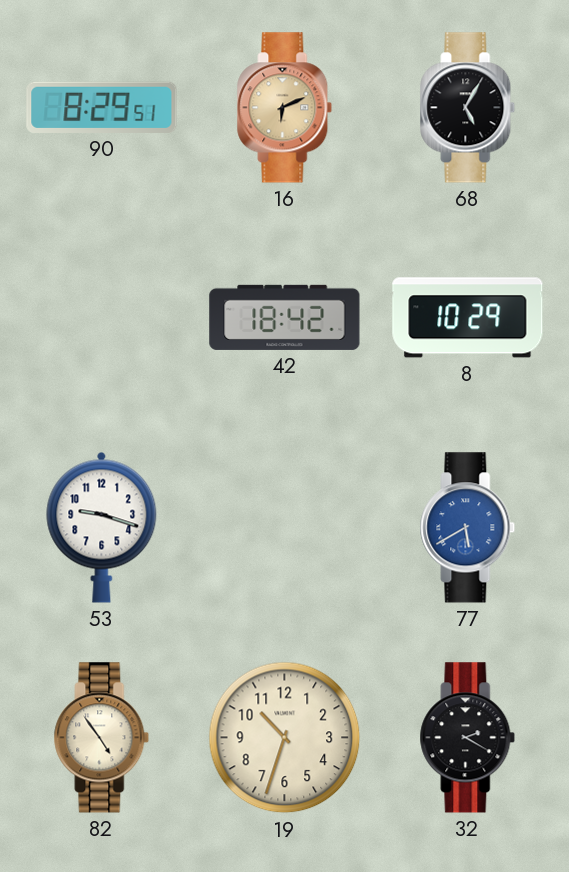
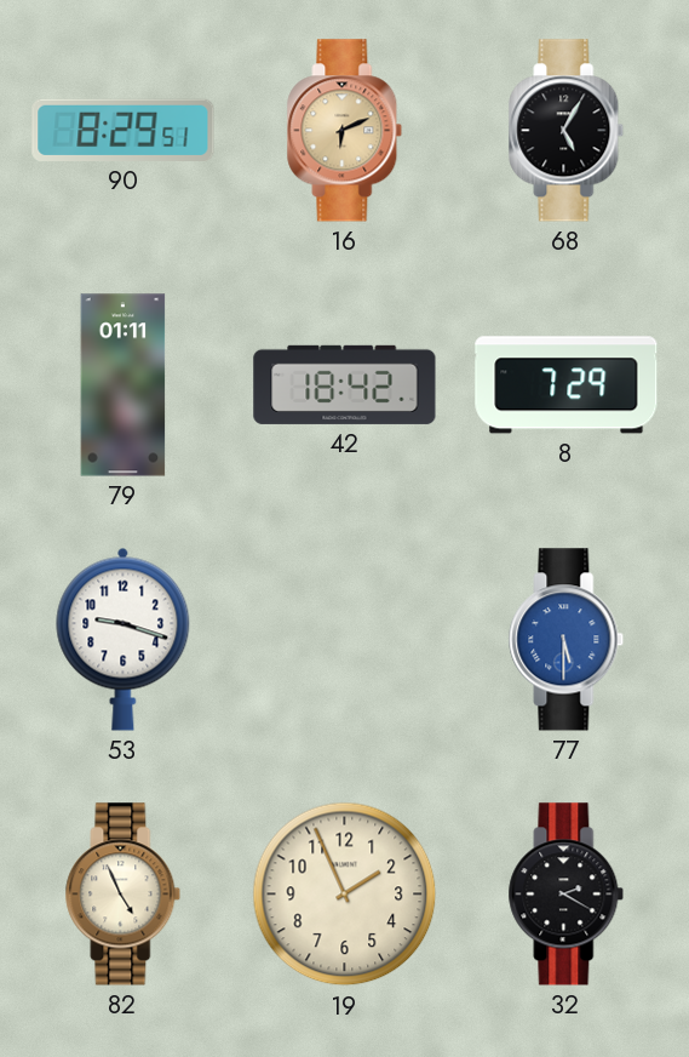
79: none -> 01:11 (124, 385)
8: 10:29 -> 7:29 (567, 385)
77: 5:40 -> 5:30 (567, 640)
82: 4:54 -> 4:56 (124, 895)
19: 10:33 -> 1:56 (345, 895)
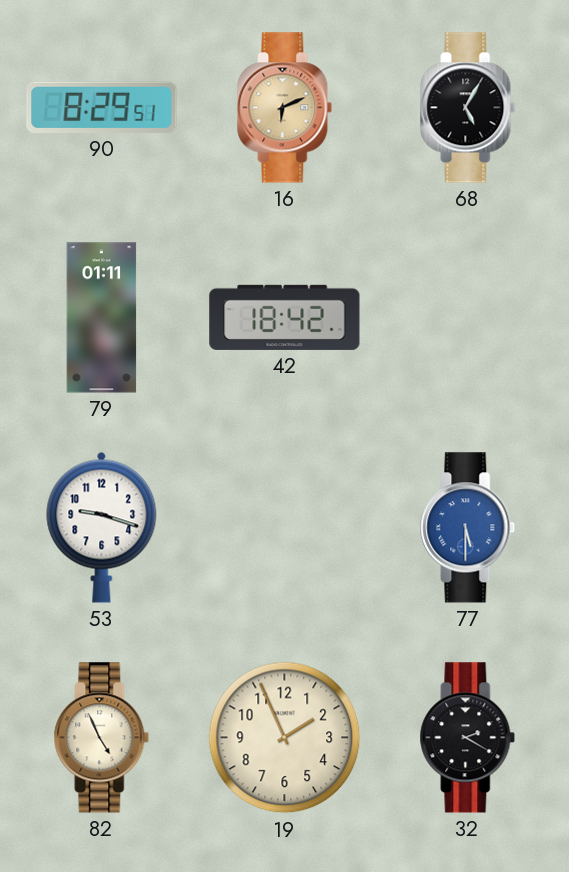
8: 7:29 -> none (567, 385)
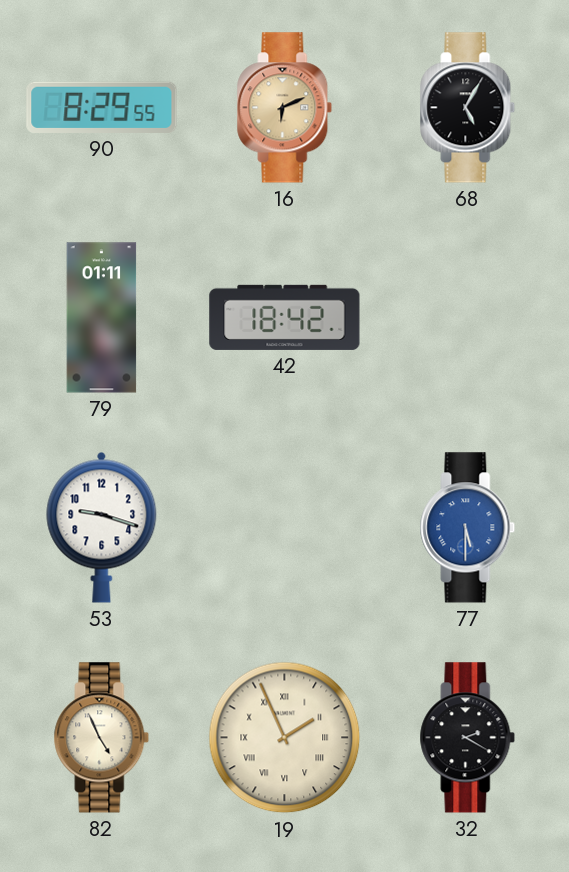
90: 8:29:51 -> 8:29:55 (102, 107)
19 numerals: Arabic -> Roman (285, 738)
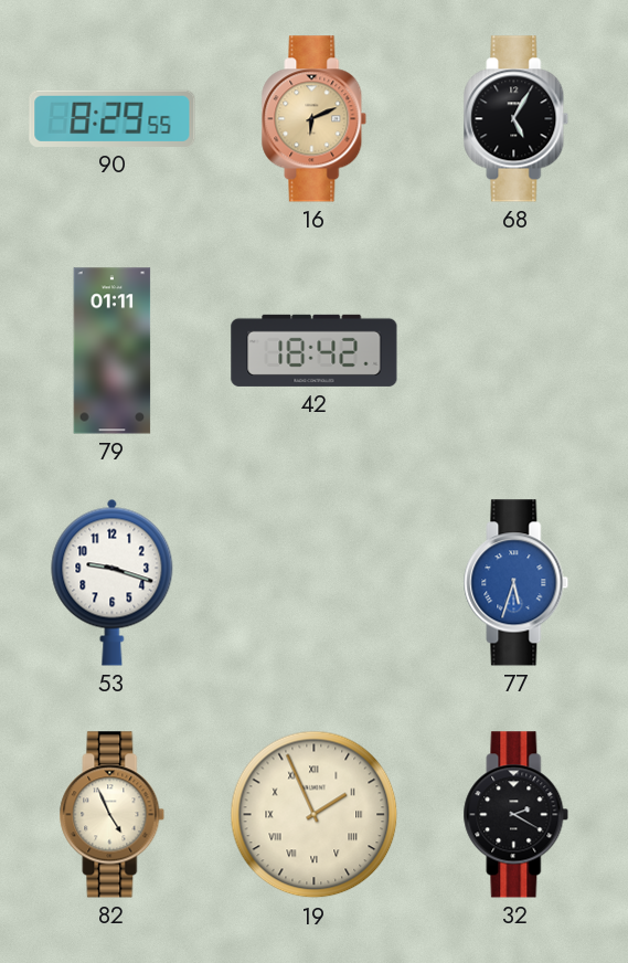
77: 5:30 -> 5:33 (517, 583)
